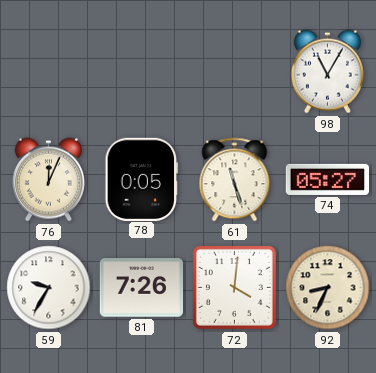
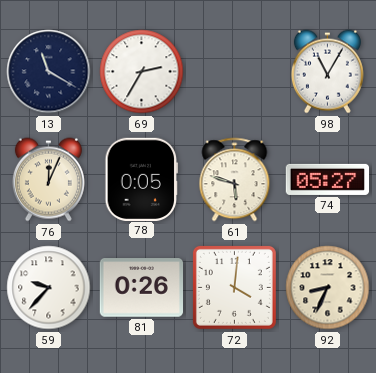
13: none -> 11:20 (49, 72)
69: none -> 2:35 (142, 72)
61: 11:27 -> 5:48 (235, 180)
59: 9:35 -> 9:37 (49, 288)
81: 7:26 -> 0:26 (142, 288)
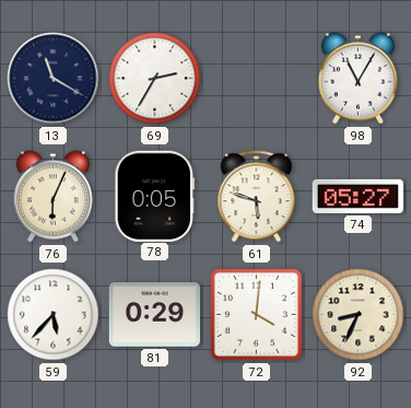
76: 12:04 -> 6:04 (52, 197)
59: 9:37 -> 5:37 (54, 315)
81: 0:26 -> 0:29 (155, 315)
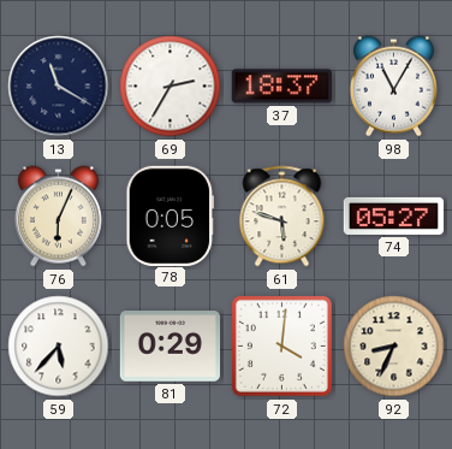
37: none -> 18:37 (281, 87)
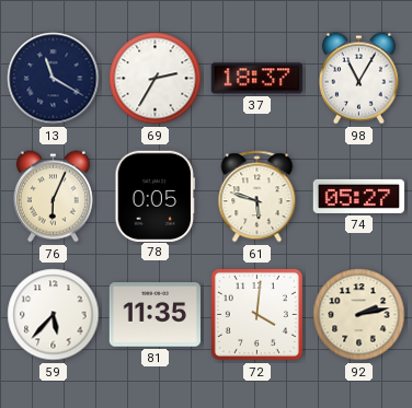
81: 0:29 -> 11:35 (156, 315)
92: 8:34 -> 2:13 (359, 315)
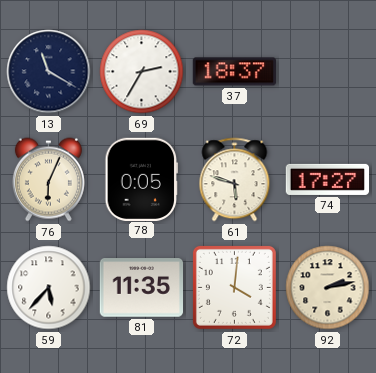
98: 11:05 -> none (358, 79)
74: 05:27 -> 17:27 (328, 179)
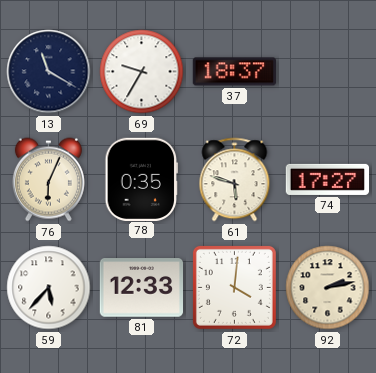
69: 2:35 -> 9:35 (142, 72)
78: 0:05 -> 0:35 (142, 179)
81: 11:35 -> 12:33 (142, 288)
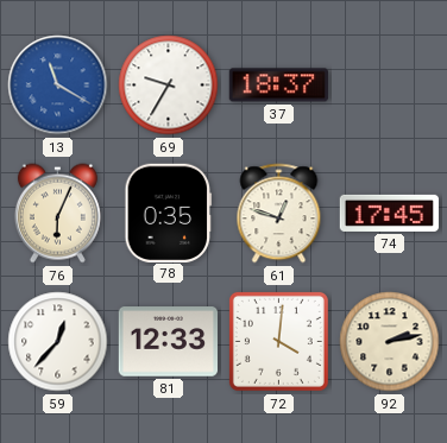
13 dial: navy -> blue (58, 86)
61: 5:48 -> 12:48 (279, 214)
74: 17:27 -> 17:45 (390, 213)
59: 5:37 -> 12:37 (58, 342)
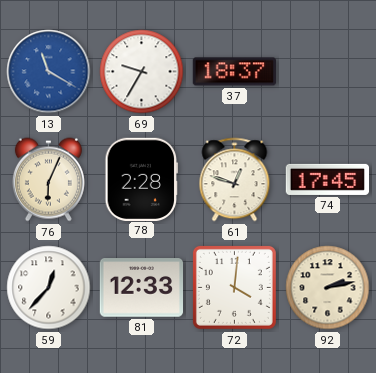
78: 0:35 -> 2:28 (142, 179)
